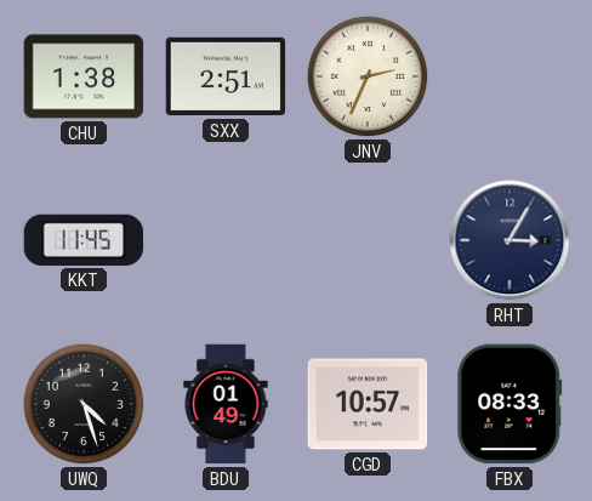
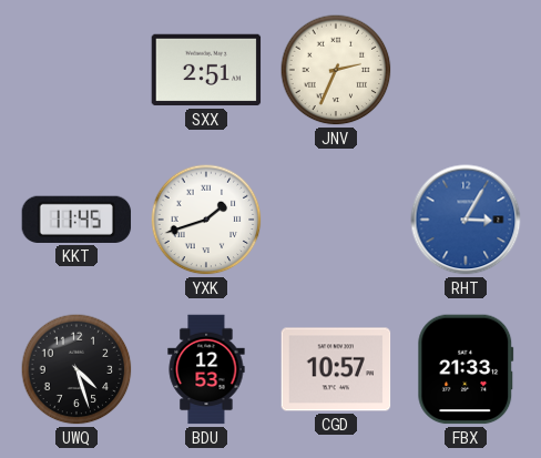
CHU: 1:38 -> none (84, 76)
YXK: none -> 1:42 (206, 220)
RHT dial: navy -> blue (466, 220)
BDU: 01:49 -> 12:53 (206, 369)
FBX: 08:33 -> 21:33 (466, 369)
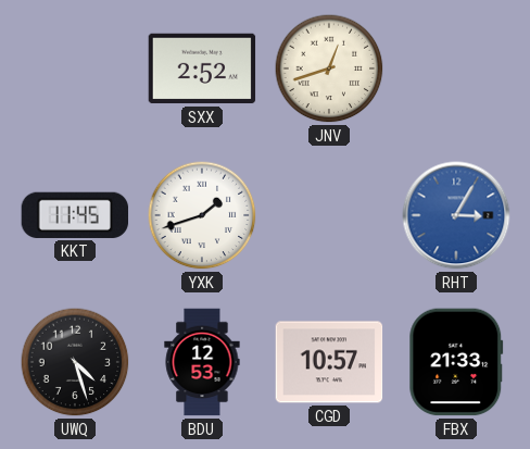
SXX: 2:51 -> 2:52 (202, 68)
JNV: 2:34 -> 12:42 (329, 68)
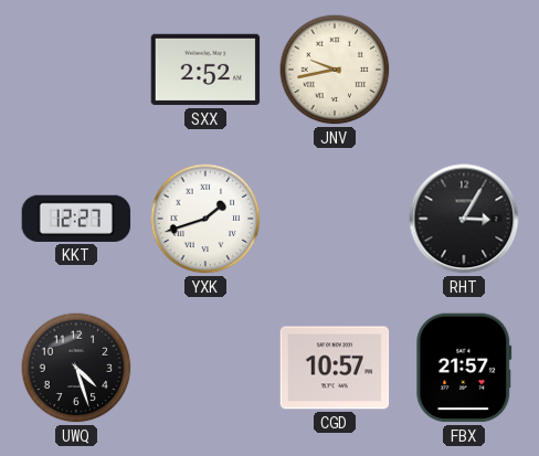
JNV: 12:42 -> 9:43 (335, 70)
KKT: 11:45 -> 12:27 (76, 219)
RHT dial: blue -> black (464, 219)
BDU: 12:53 -> none (202, 362)
FBX: 21:33 -> 21:57 (464, 368)
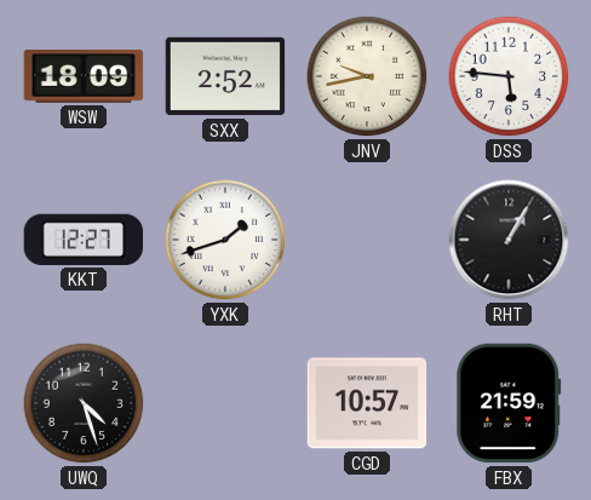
WSW: none -> 18:09 (84, 77)
DSS: none -> 5:46 (509, 76)
RHT: 3:05 -> 1:05 (509, 240)
FBX: 21:57 -> 21:59 (509, 403)
